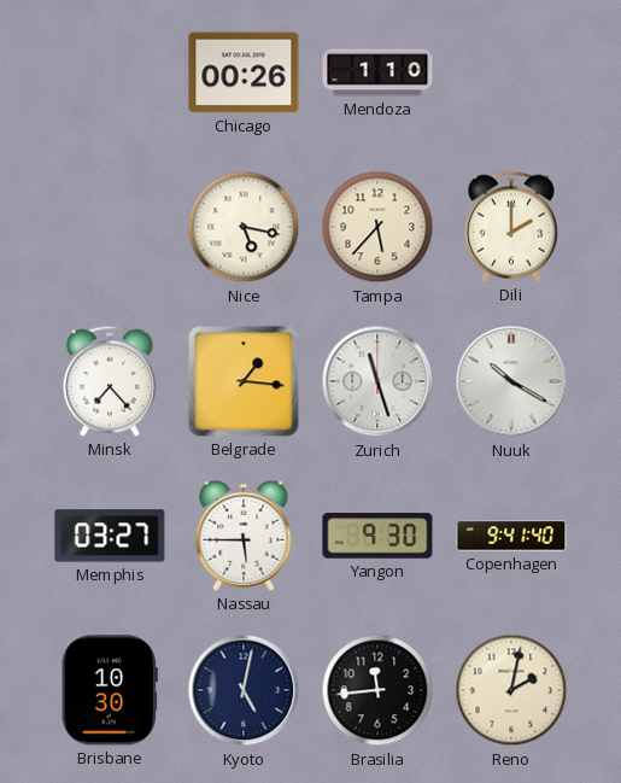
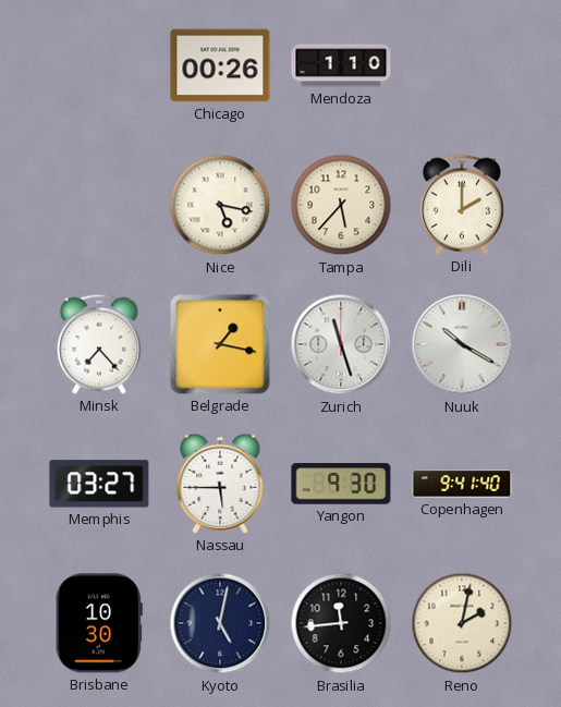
Belgrade: 1:16 -> 1:17 (220, 344)
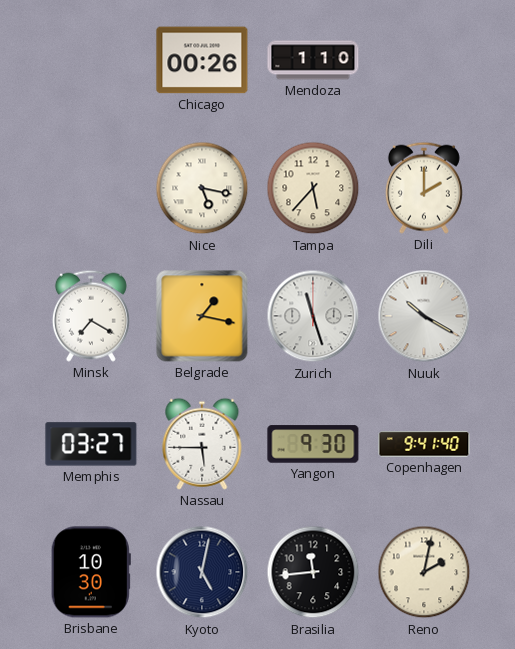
Minsk: 7:23 -> 7:20 (91, 316)
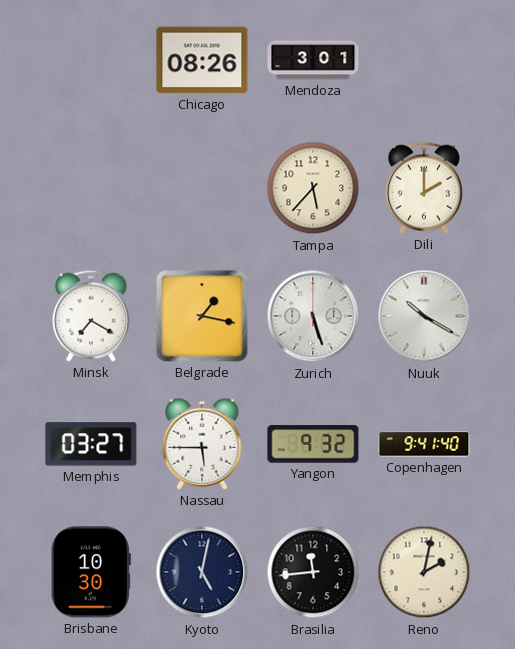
Chicago: 00:26 -> 08:26 (202, 60)
Mendoza: 1:10 -> 3:01 (313, 60)
Nice: 5:17 -> none (202, 188)
Zurich: 11:27 -> 5:27 (313, 316)
Yangon: 9:30 -> 9:32 (313, 444)
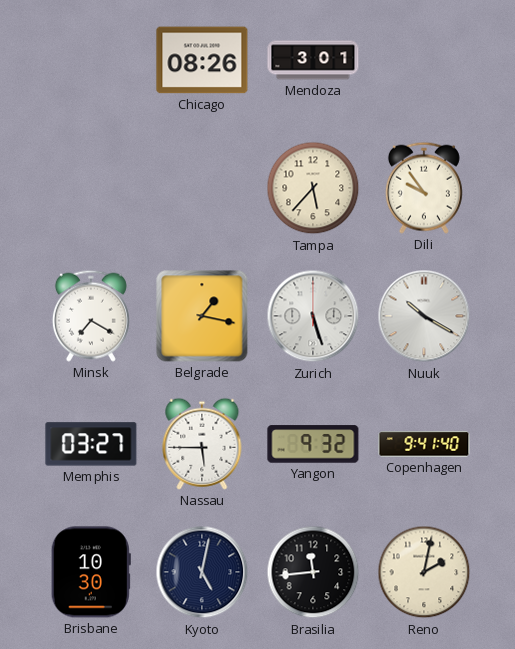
Dili: 2:00 -> 9:54 (424, 188)
